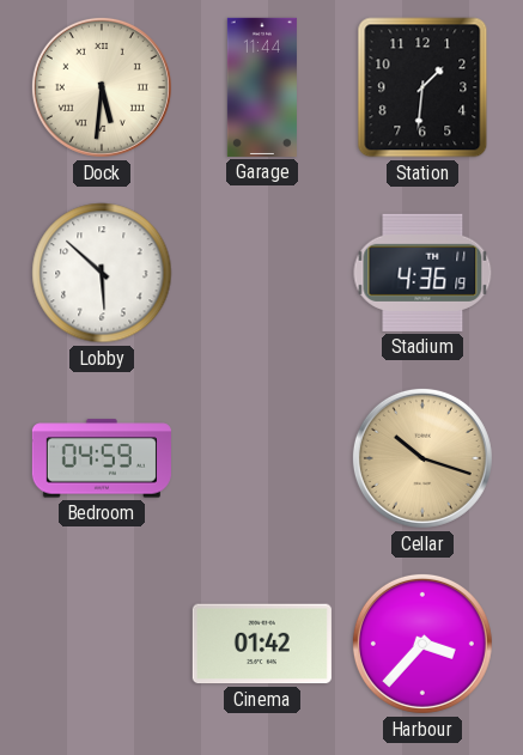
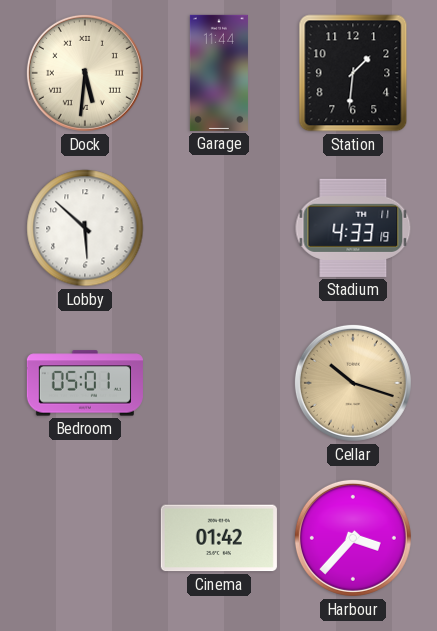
Stadium: 4:36 -> 4:33 (353, 228)
Bedroom: 04:59 -> 05:01 (85, 383)
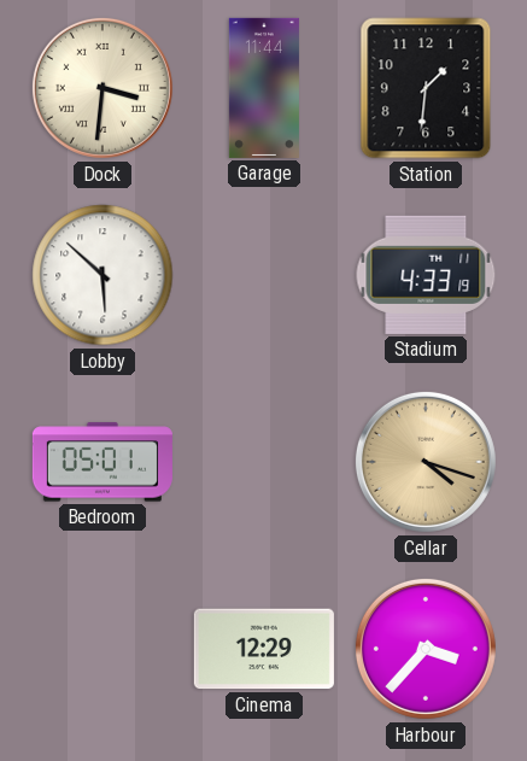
Dock: 5:31 -> 3:31 (103, 88)
Cellar: 10:18 -> 4:18 (426, 462)
Cinema: 01:42 -> 12:29 (264, 649)
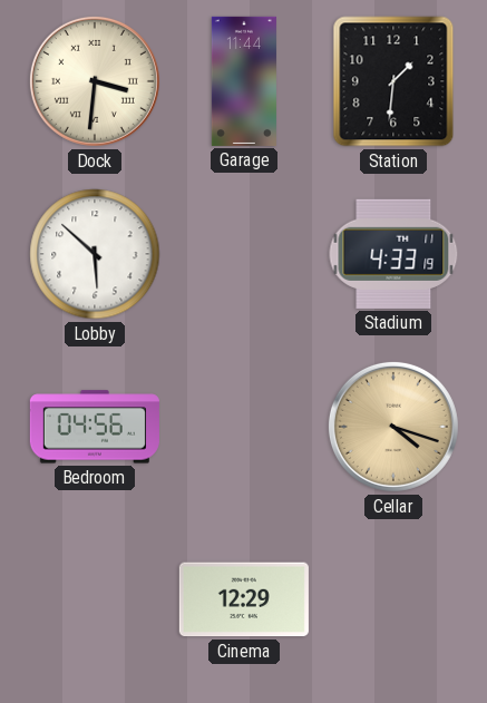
Bedroom: 05:01 -> 04:56 (95, 427)
Harbour: 3:37 -> none (426, 649)
